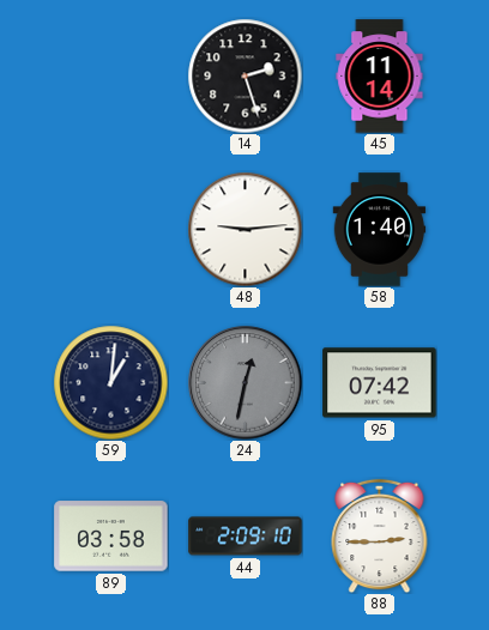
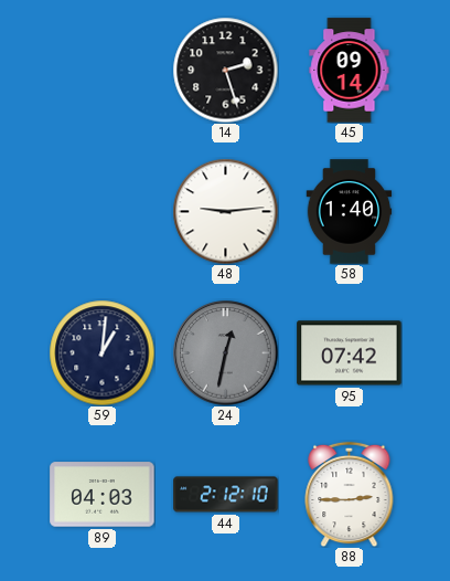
45: 11:14 -> 09:14 (350, 71)
89: 03:58 -> 04:03 (103, 495)
44: 2:09 -> 2:12 (226, 495)
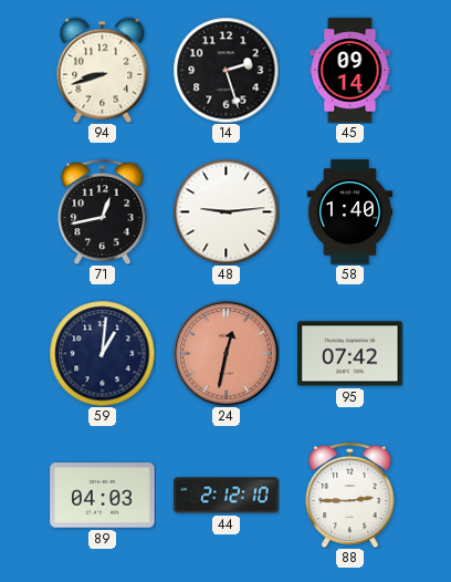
94: none -> 8:42 (103, 70)
71: none -> 12:43 (103, 211)
24 dial: grey -> salmon (227, 354)
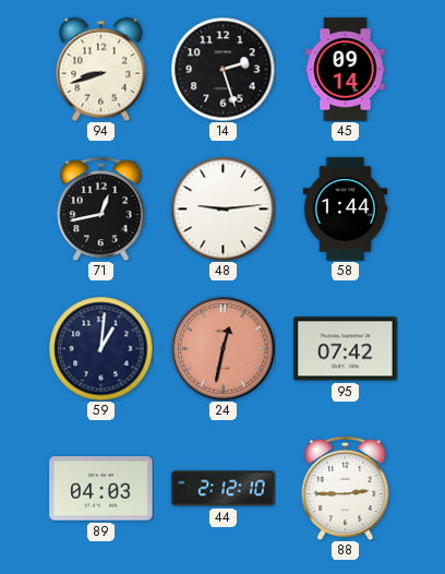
58: 1:40 -> 1:44 (346, 210)
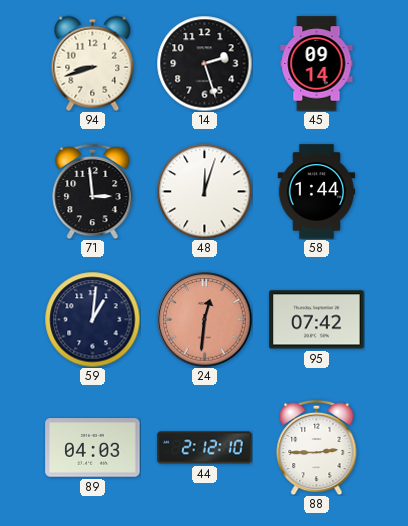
71: 12:43 -> 2:59 (93, 191)
48: 9:14 -> 12:03 (204, 191)
24: 12:32 -> 12:31 (205, 320)
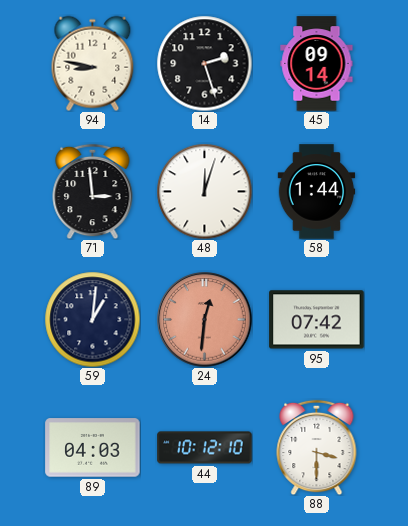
94: 8:42 -> 8:47 (93, 63)
44: 2:12 -> 10:12 (205, 448)
88: 2:45 -> 3:30 (317, 447)
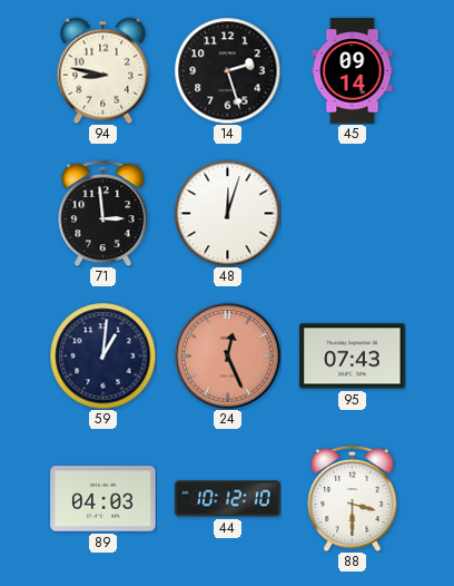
58: 1:44 -> none (317, 192)
24: 12:31 -> 12:26 (228, 357)
95: 07:42 -> 07:43 (353, 357)
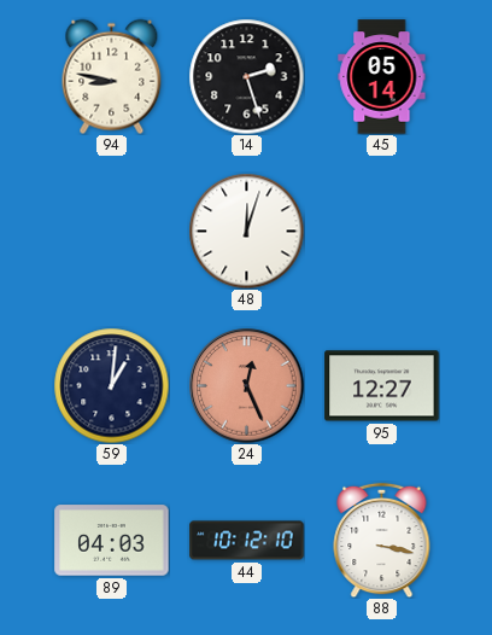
45: 09:14 -> 05:14 (382, 77)
71: 2:59 -> none (103, 213)
95: 07:43 -> 12:27 (382, 386)
88: 3:30 -> 3:17 (382, 540)
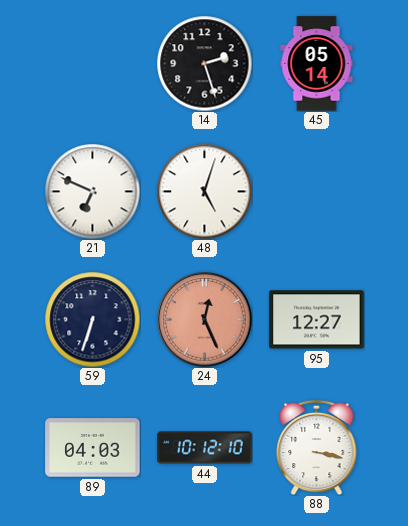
94: 8:47 -> none (112, 76)
21: none -> 6:49 (92, 191)
48: 12:03 -> 5:03 (204, 191)
59: 1:01 -> 6:33 (92, 319)
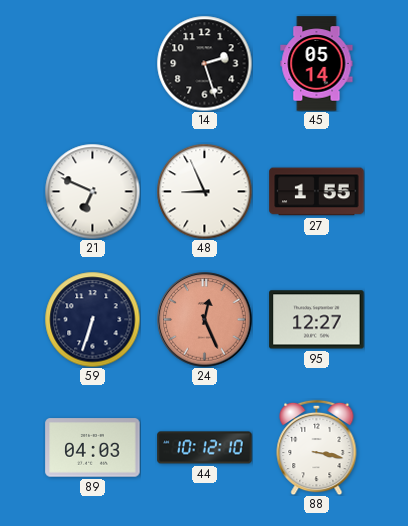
48: 5:03 -> 8:56 (204, 191)
27: none -> 1:55 (317, 192)
